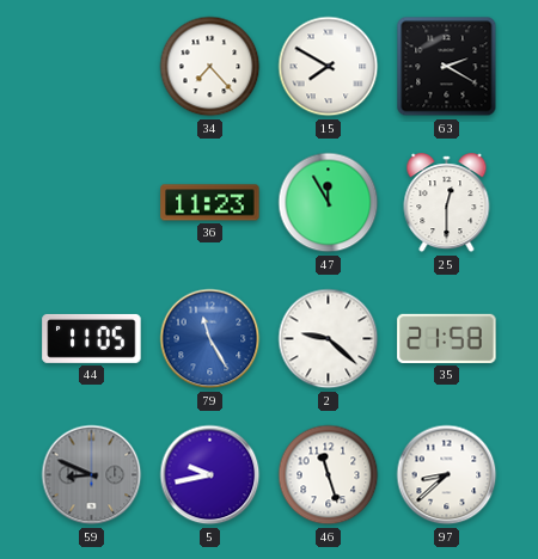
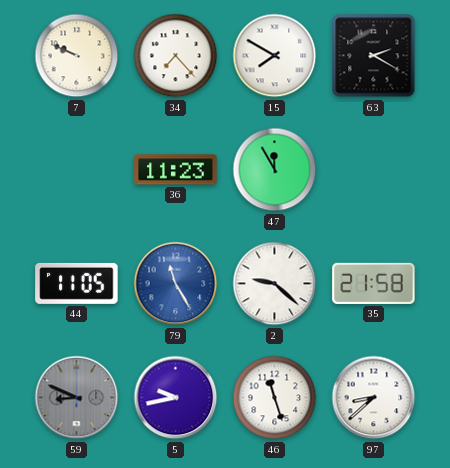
7: none -> 9:49 (77, 56)
25: 12:30 -> none (447, 203)
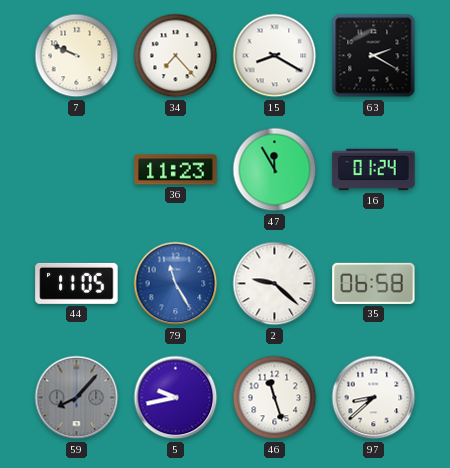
15: 7:50 -> 8:20 (275, 56)
16: none -> 01:24 (374, 170)
35: 21:58 -> 06:58 (374, 283)
59: 8:49 -> 8:07 (77, 398)
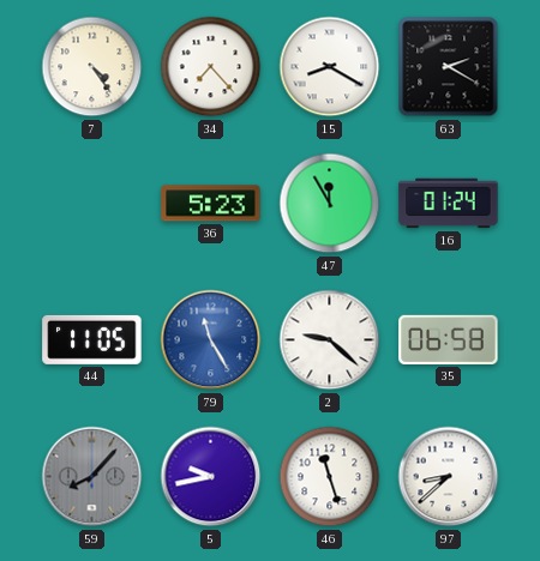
7: 9:49 -> 4:24 (92, 67)
36: 11:23 -> 5:23 (211, 204)
